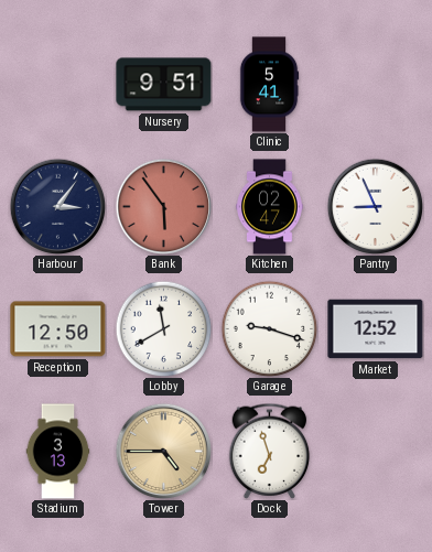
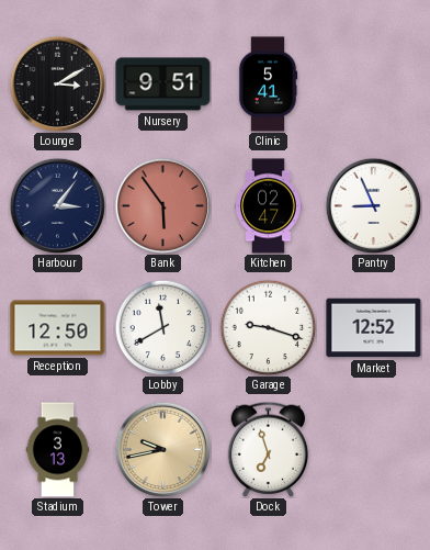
Lounge: none -> 3:10 (57, 83)
Tower: 4:45 -> 9:43 (162, 449)
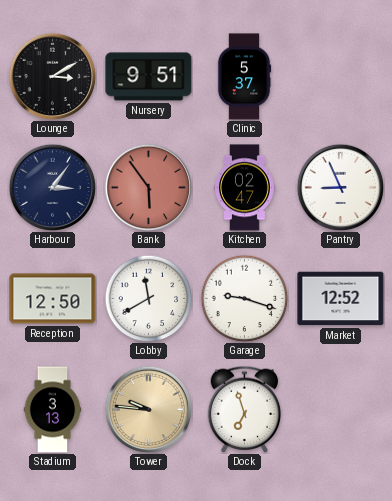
Clinic: 5:41 -> 5:37 (244, 77)
Tower: 9:43 -> 9:46 (148, 409)
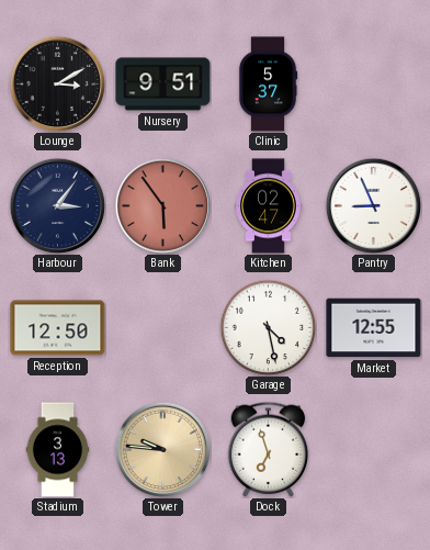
Lobby: 11:40 -> none (148, 298)
Garage: 9:18 -> 4:28 (268, 327)
Market: 12:52 -> 12:55 (374, 328)
